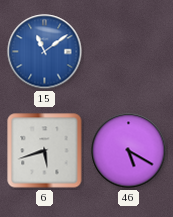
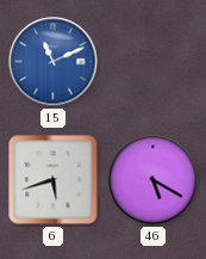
15: 11:09 -> 11:11 (54, 62)
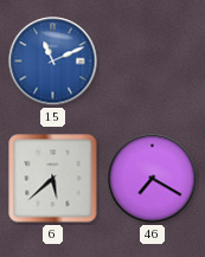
6: 5:42 -> 5:38 (53, 179)
46: 5:20 -> 7:20 (153, 179)
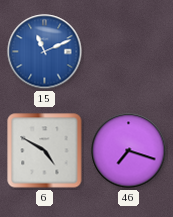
6: 5:38 -> 4:50 (45, 151)
46: 7:20 -> 7:18 (129, 151)
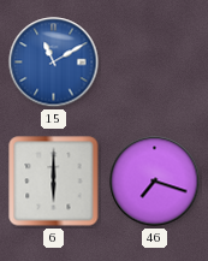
15: 11:11 -> 11:10 (54, 63)
6: 4:50 -> 6:00 (54, 182)
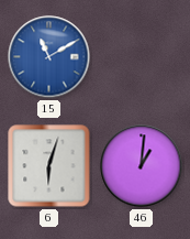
6: 6:00 -> 6:03 (49, 166)
46: 7:18 -> 1:01 (142, 166)
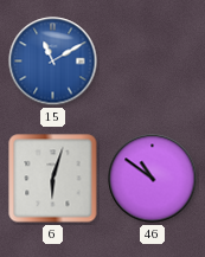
46: 1:01 -> 10:51 (153, 179)
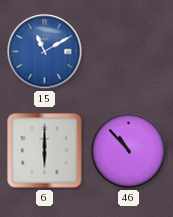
6: 6:03 -> 6:00 (45, 151)
46: 10:51 -> 10:53 (129, 151)
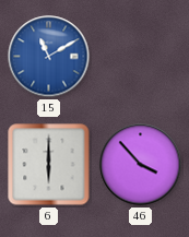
46: 10:53 -> 3:53 (141, 165)
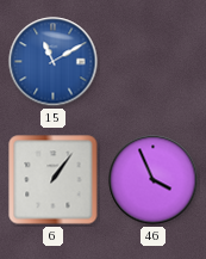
6: 6:00 -> 1:06 (54, 180)
46: 3:53 -> 3:56 (154, 180)
